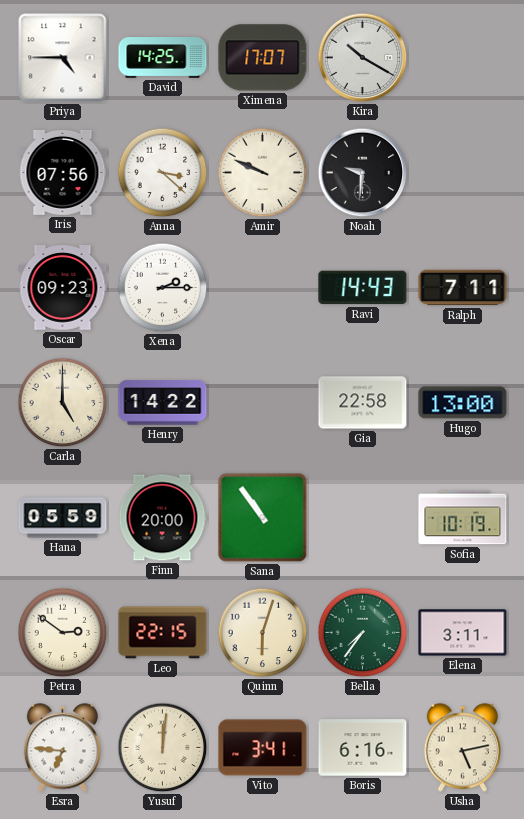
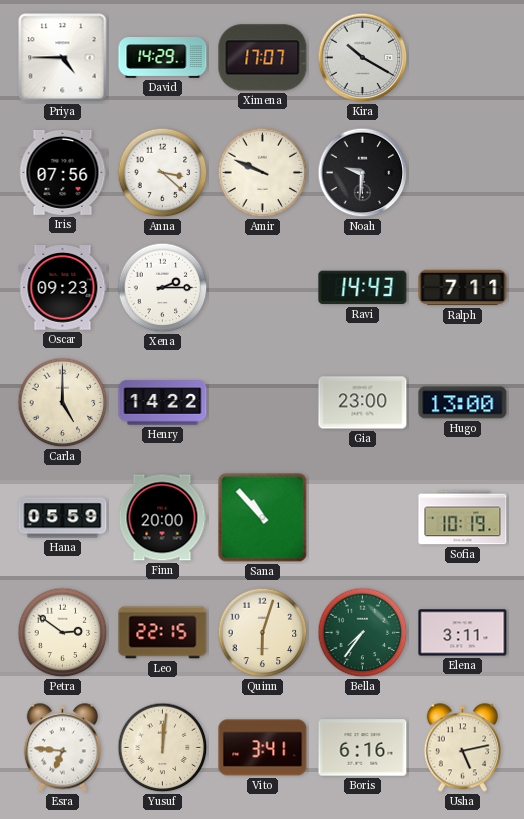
David: 14:25 -> 14:29 (163, 58)
Gia: 22:58 -> 23:00 (363, 403)
Sana: 10:54 -> 10:53 (263, 518)
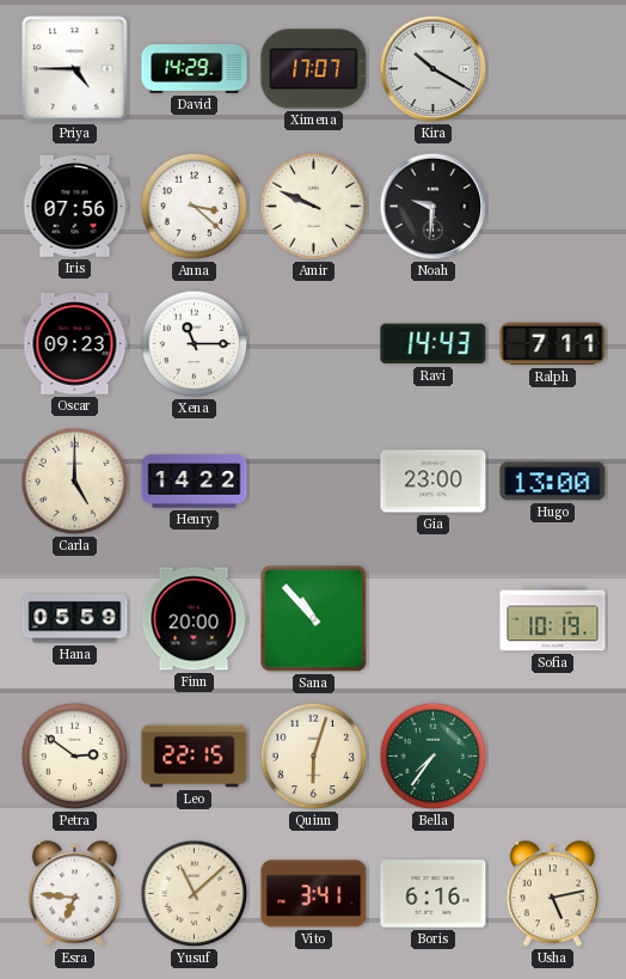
Xena: 2:15 -> 11:15 (195, 344)
Elena: 3:11 -> none (463, 633)
Yusuf: 12:01 -> 11:08 (195, 894)
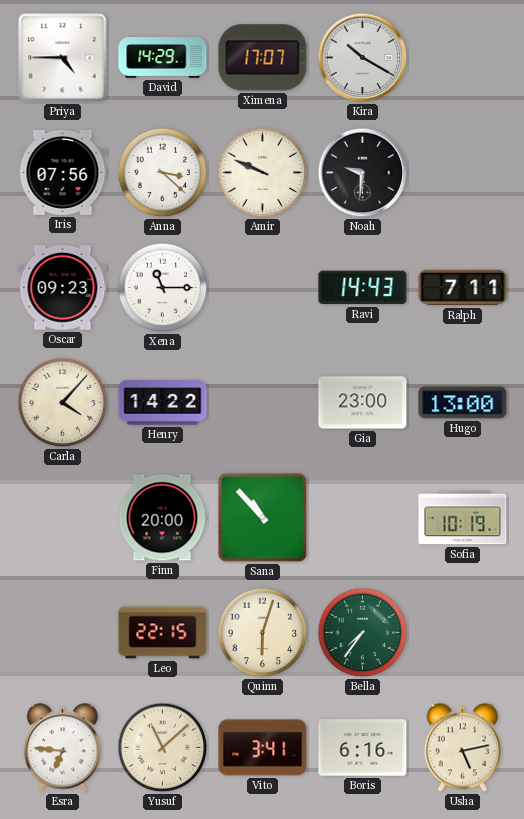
Carla: 5:00 -> 4:07 (63, 403)
Hana: 05:59 -> none (75, 619)
Petra: 2:51 -> none (75, 757)
